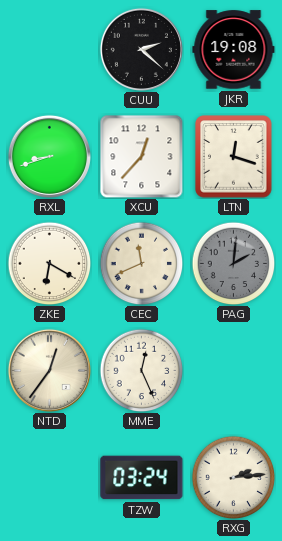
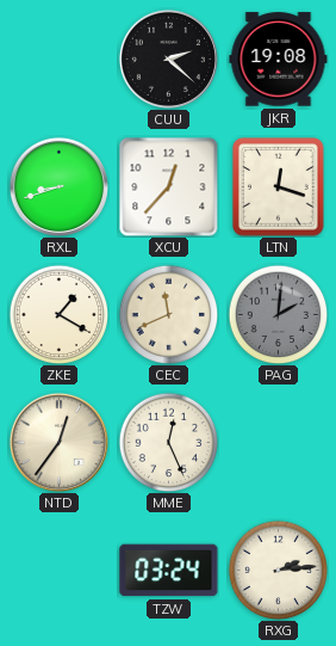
ZKE: 6:20 -> 1:20 (58, 314)
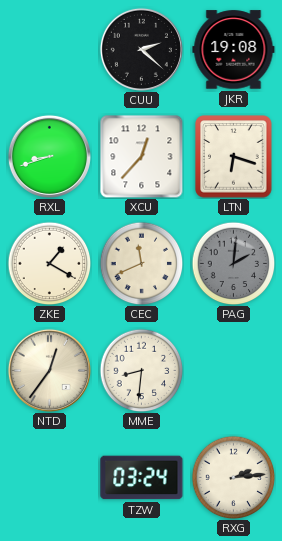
LTN: 12:18 -> 6:18 (234, 157)
MME: 12:26 -> 8:31 (141, 370)
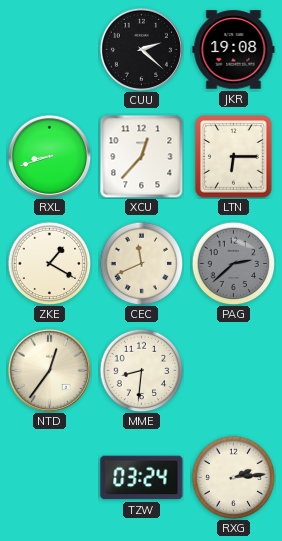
LTN: 6:18 -> 6:15 (234, 157)
PAG: 2:01 -> 2:38 (233, 263)
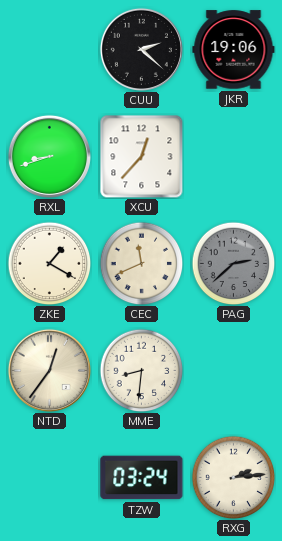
JKR: 19:08 -> 19:06 (234, 50)
LTN: 6:15 -> none (234, 157)
